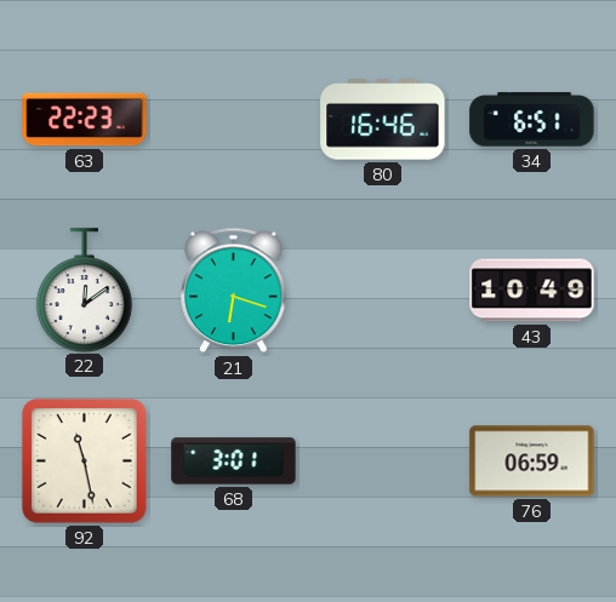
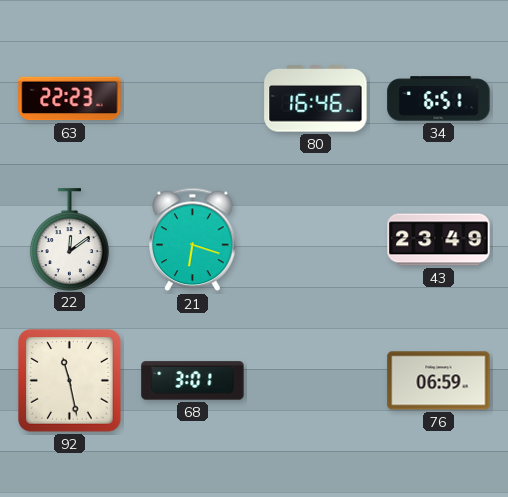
43: 10:49 -> 23:49 (439, 240)
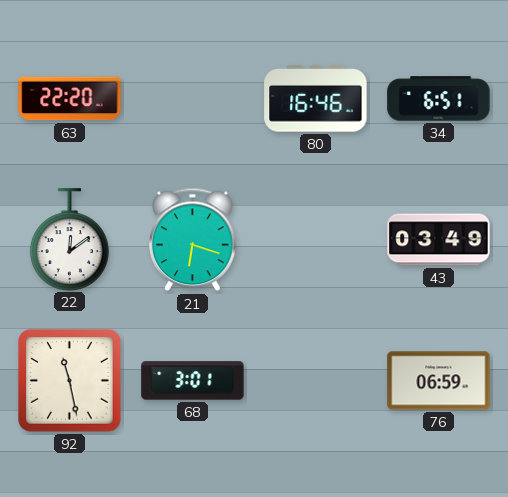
63: 22:23 -> 22:20 (70, 99)
43: 23:49 -> 03:49 (439, 240)
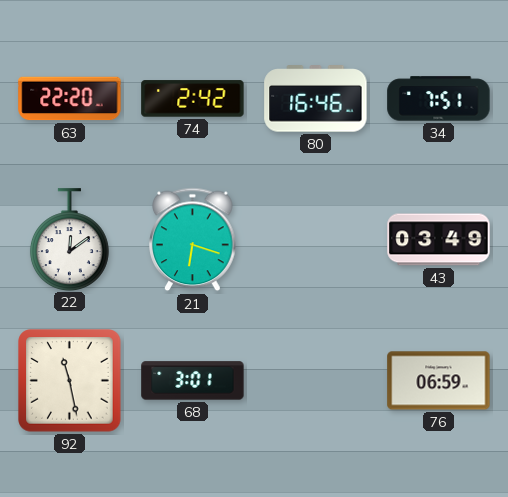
74: none -> 2:42 (193, 99)
34: 6:51 -> 7:51 (439, 99)
